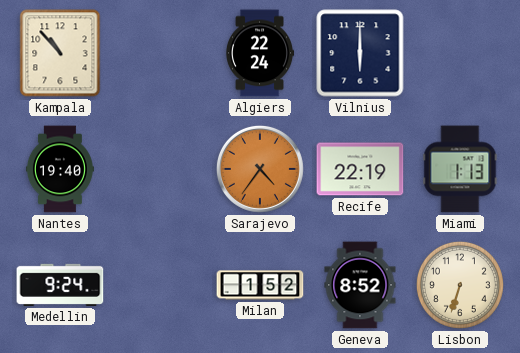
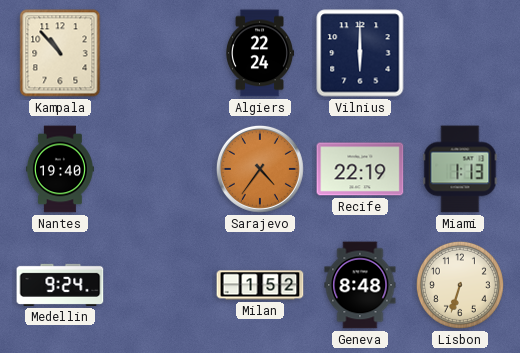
Geneva: 8:52 -> 8:48 (360, 285)
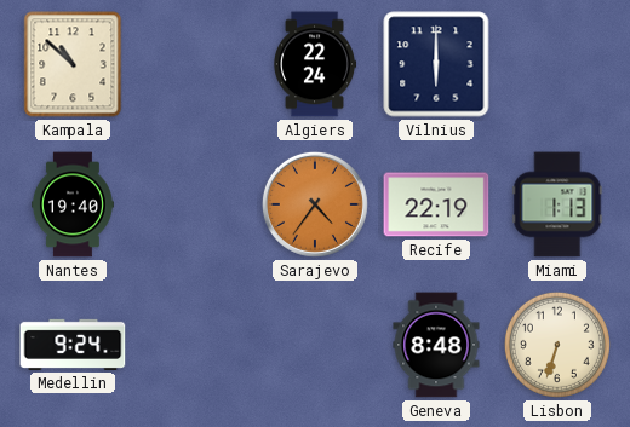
Kampala: 10:53 -> 10:52 (73, 64)
Milan: 1:52 -> none (260, 285)
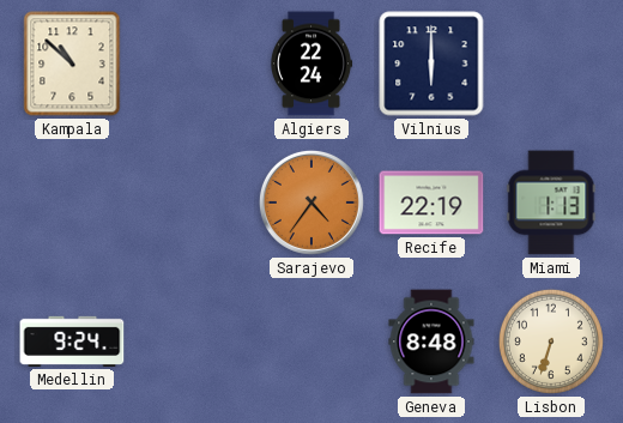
Nantes: 19:40 -> none (73, 204)
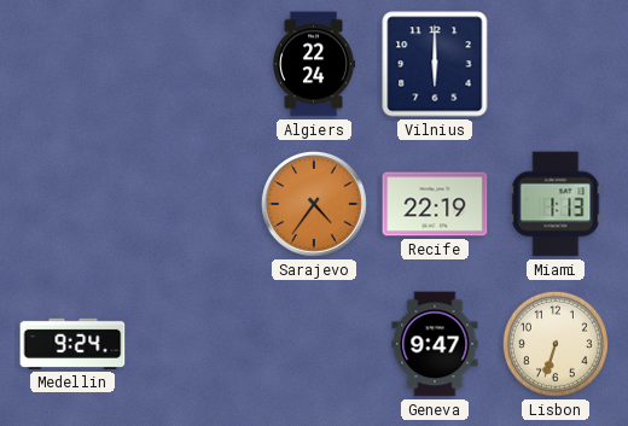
Kampala: 10:52 -> none (72, 64)
Geneva: 8:48 -> 9:47 (435, 344)
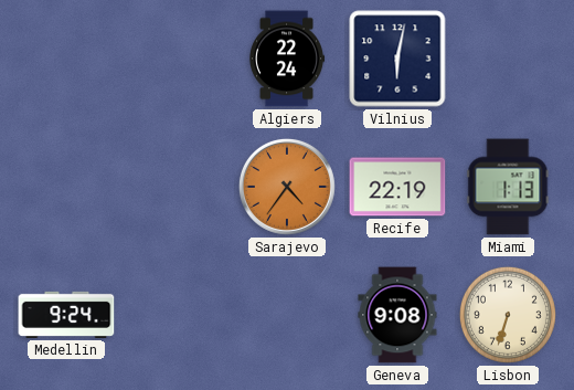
Vilnius: 6:00 -> 6:02 (397, 59)
Geneva: 9:47 -> 9:08 (397, 315)
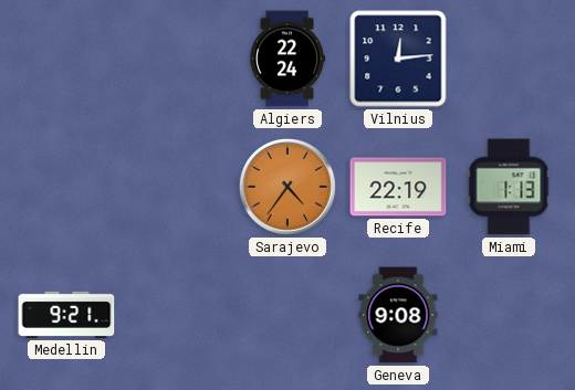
Vilnius: 6:02 -> 12:14 (398, 59)
Medellin: 9:24 -> 9:21 (66, 315)
Lisbon: 6:33 -> none (508, 315)
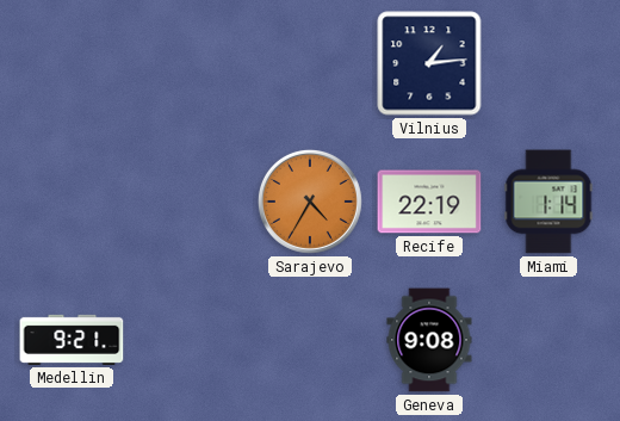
Algiers: 22:24 -> none (287, 59)
Vilnius: 12:14 -> 1:14 (429, 63)
Sarajevo: 4:36 -> 4:35 (310, 202)
Miami: 1:13 -> 1:14 (548, 202)
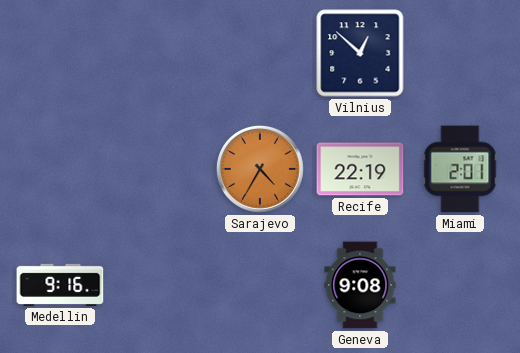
Vilnius: 1:14 -> 12:52 (360, 53)
Miami: 1:14 -> 2:01 (460, 169)
Medellin: 9:21 -> 9:16 (60, 285)
